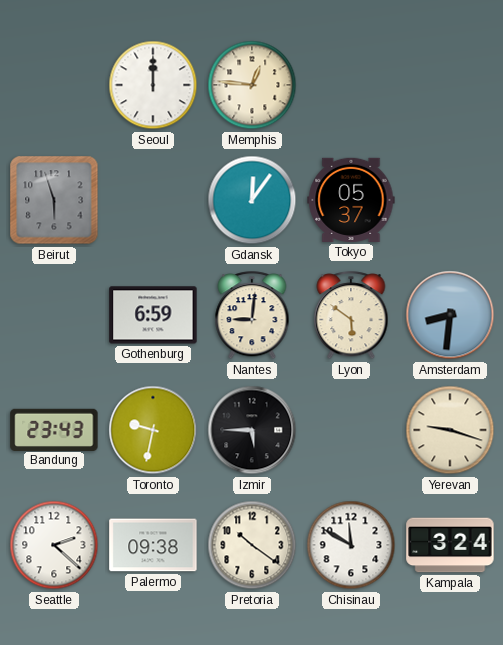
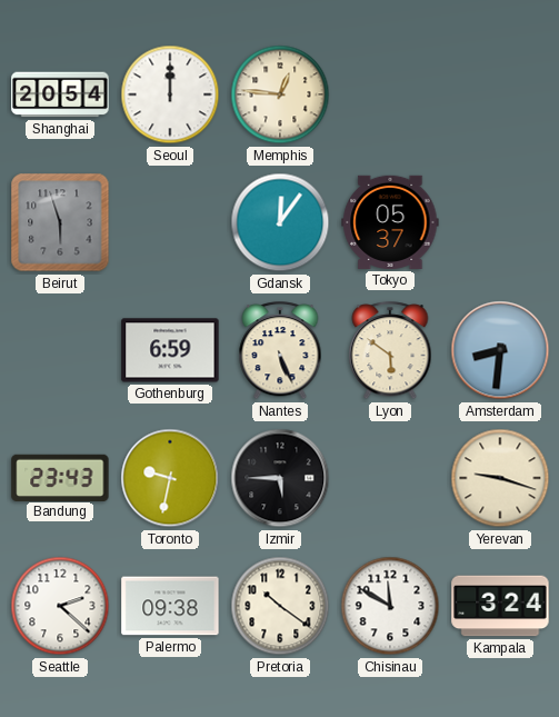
Shanghai: none -> 20:54 (60, 94)
Nantes: 9:01 -> 5:26 (280, 351)
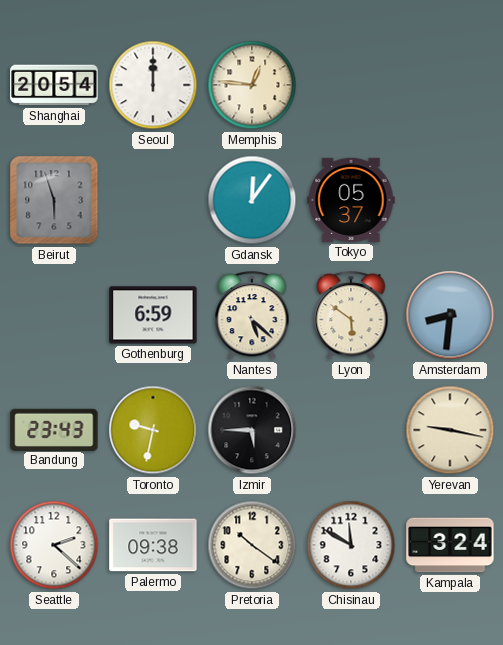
Nantes: 5:26 -> 5:22 (252, 316)
Yerevan: 9:18 -> 9:17 (450, 430)
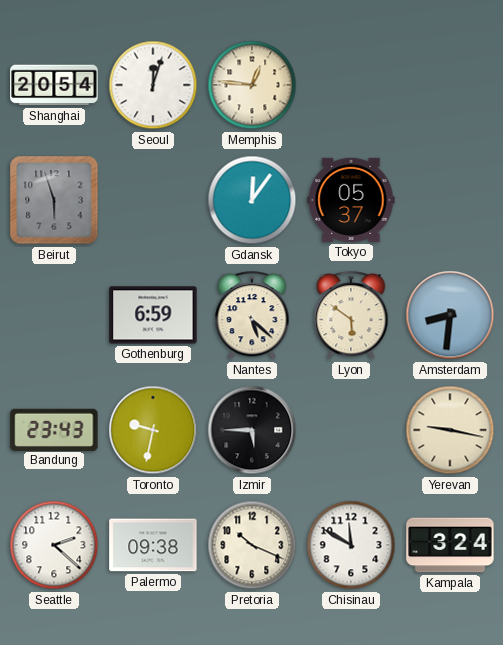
Seoul: 12:00 -> 12:03 (153, 85)
Pretoria: 10:21 -> 10:19 (252, 545)
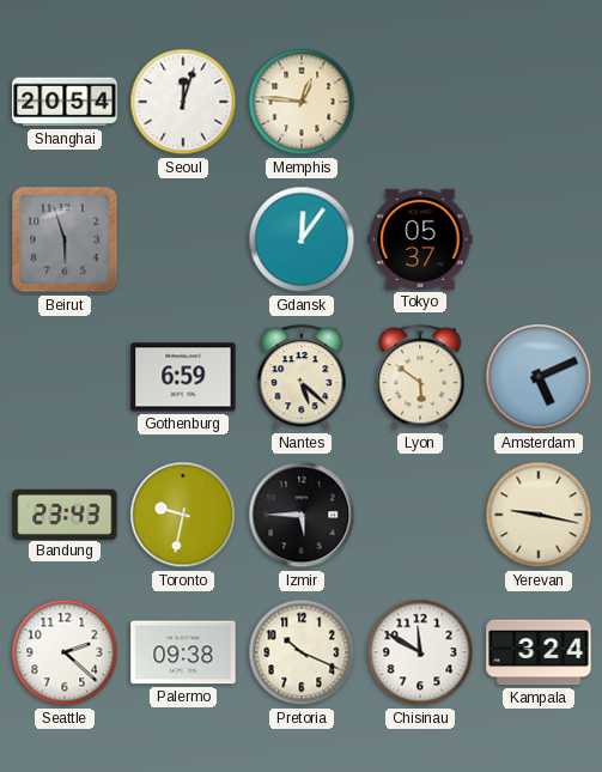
Amsterdam: 8:31 -> 5:11 (539, 377)
